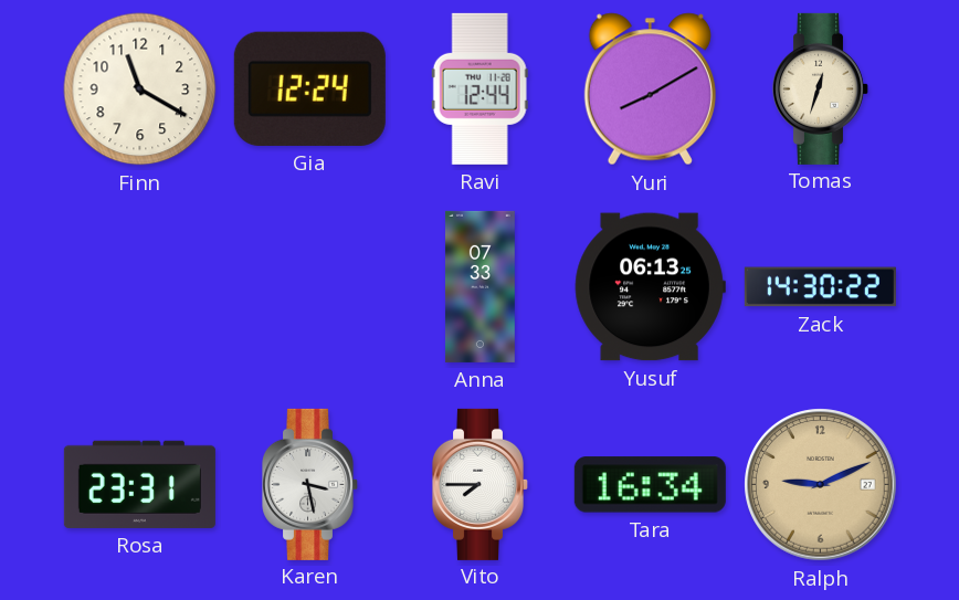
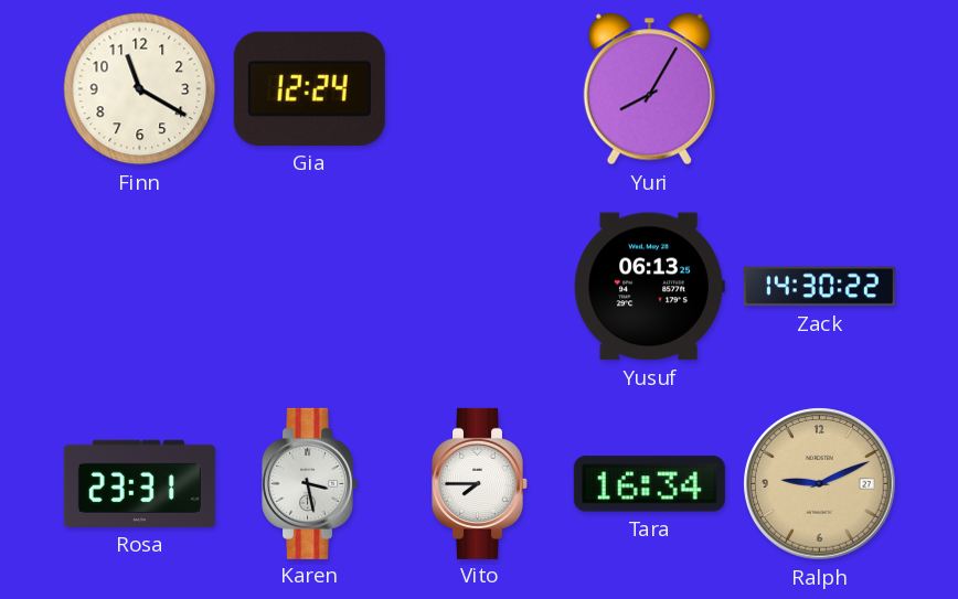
Ravi: 12:44 -> none (479, 88)
Yuri: 8:10 -> 8:05 (649, 89)
Tomas: 12:33 -> none (821, 88)
Anna: 07:33 -> none (479, 286)
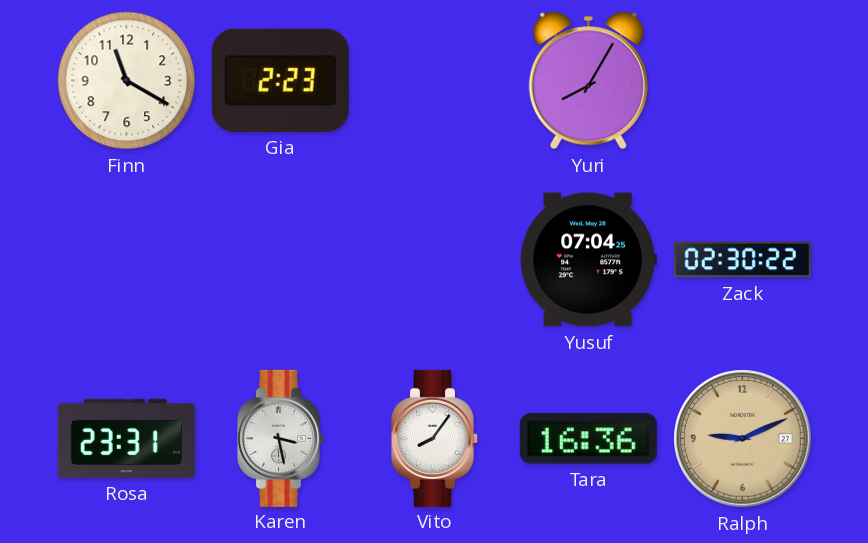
Gia: 12:24 -> 2:23 (280, 80)
Yusuf: 06:13 -> 07:04 (588, 260)
Zack: 14:30 -> 02:30 (742, 260)
Vito: 7:45 -> 8:06 (435, 438)
Tara: 16:34 -> 16:36 (588, 439)
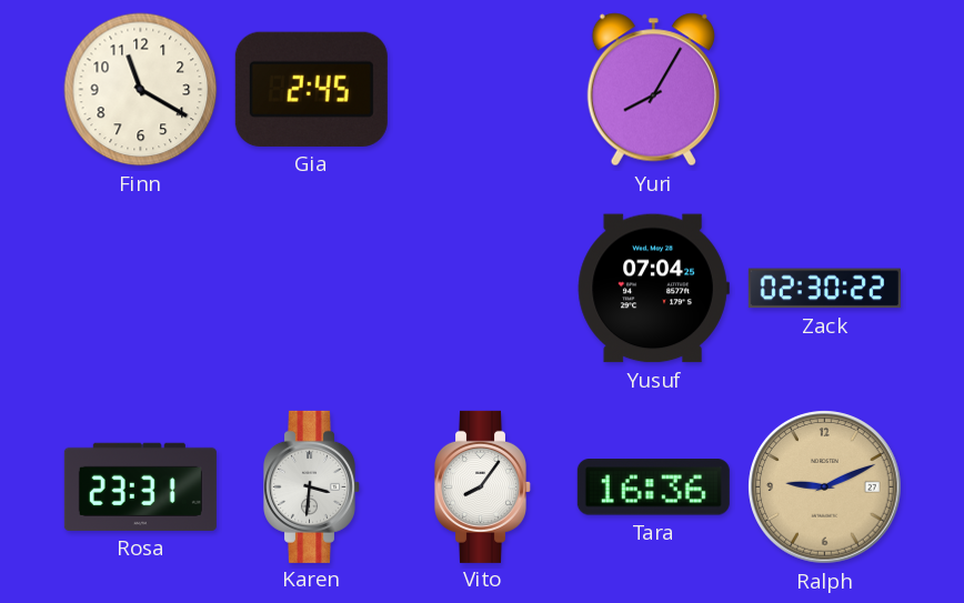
Gia: 2:23 -> 2:45 (311, 89)
Karen: 3:28 -> 3:31 (312, 486)
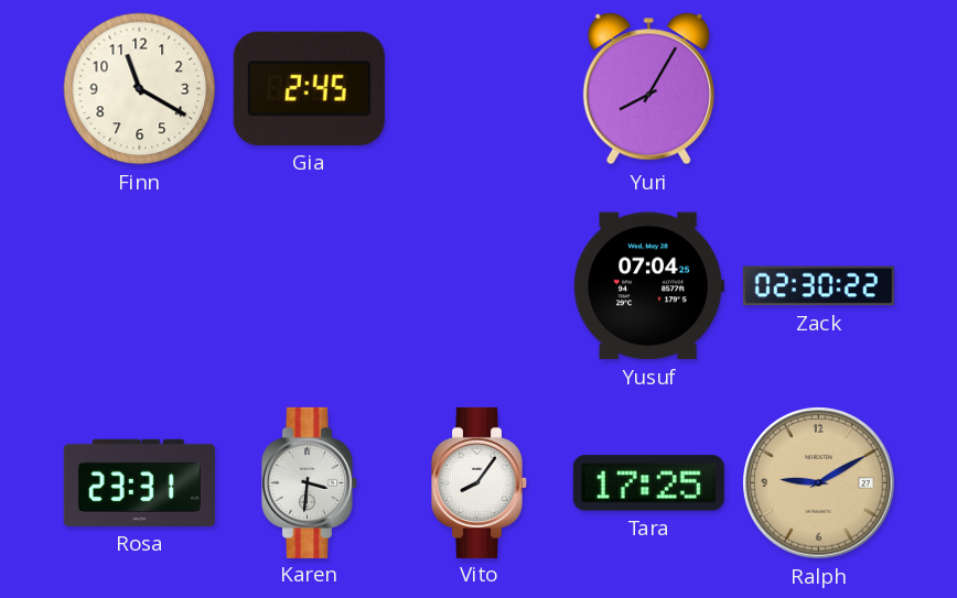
Tara: 16:36 -> 17:25 (648, 483)
Ralph: 9:11 -> 9:10 (819, 483)
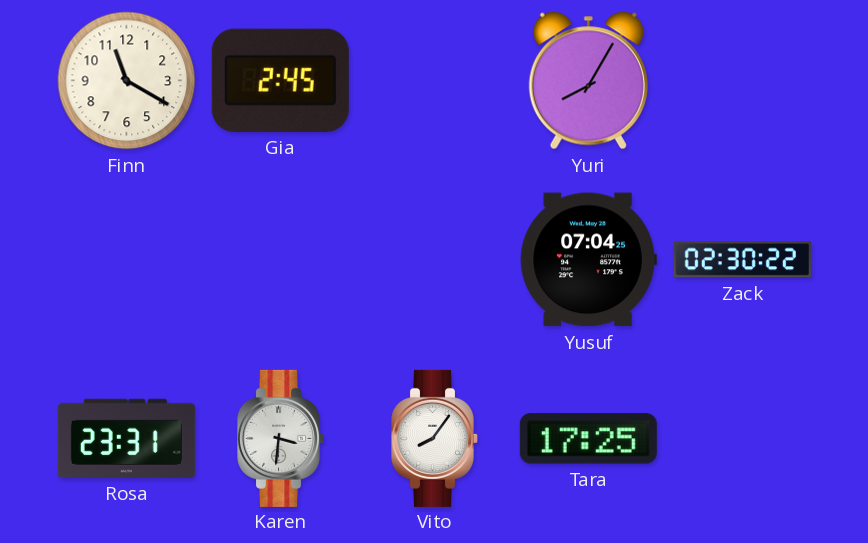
Ralph: 9:10 -> none (819, 483)
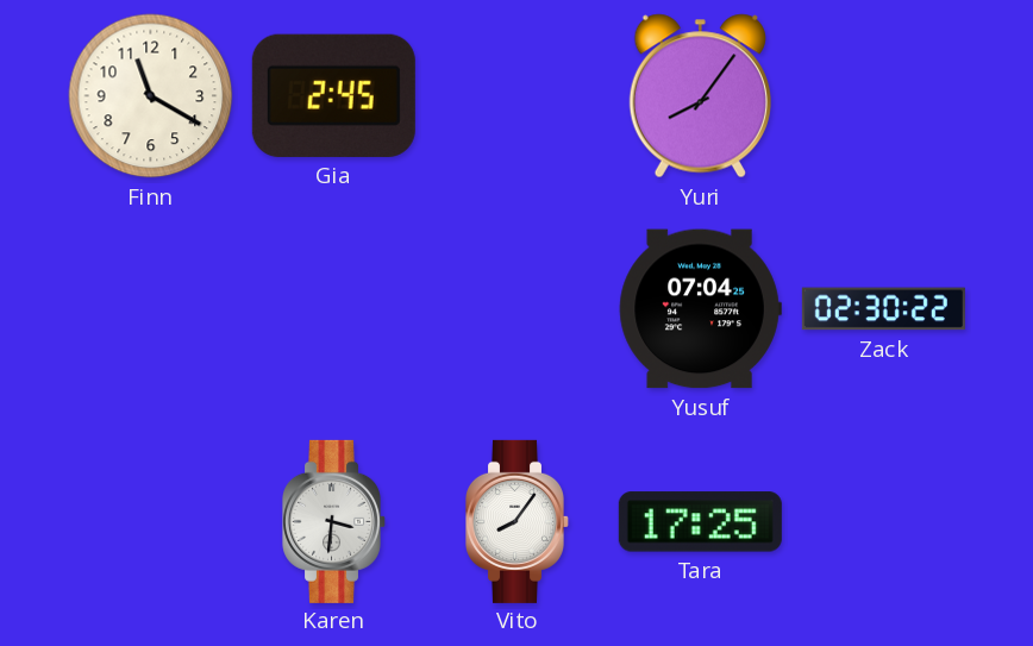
Yuri: 8:05 -> 8:06 (700, 96)
Rosa: 23:31 -> none (126, 438)
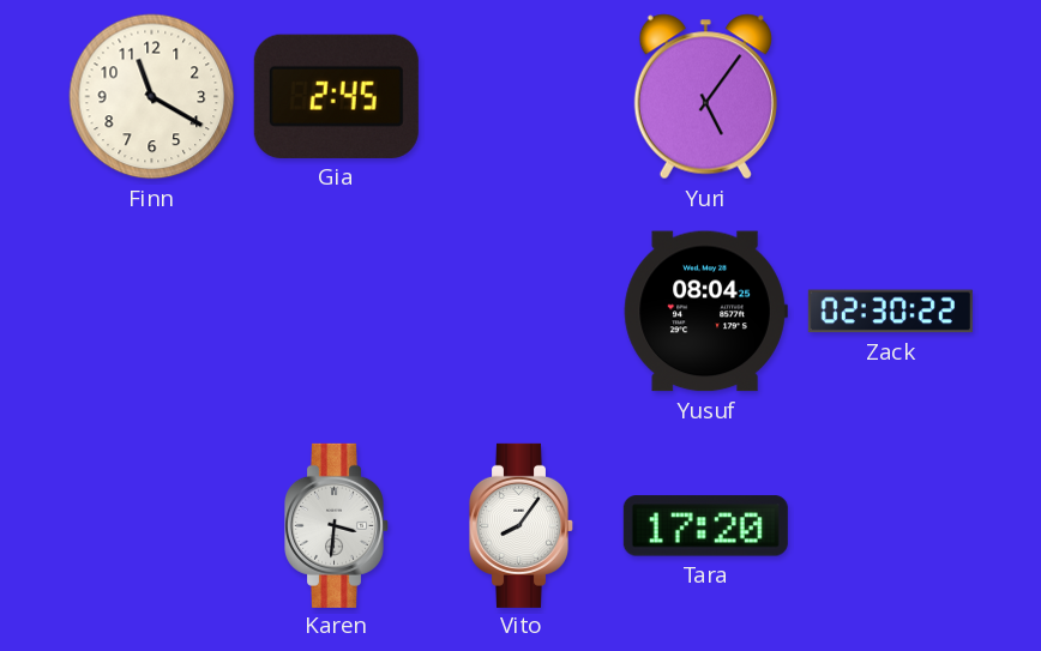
Yuri: 8:06 -> 5:06 (705, 97)
Yusuf: 07:04 -> 08:04 (705, 312)
Tara: 17:25 -> 17:20 (705, 526)
